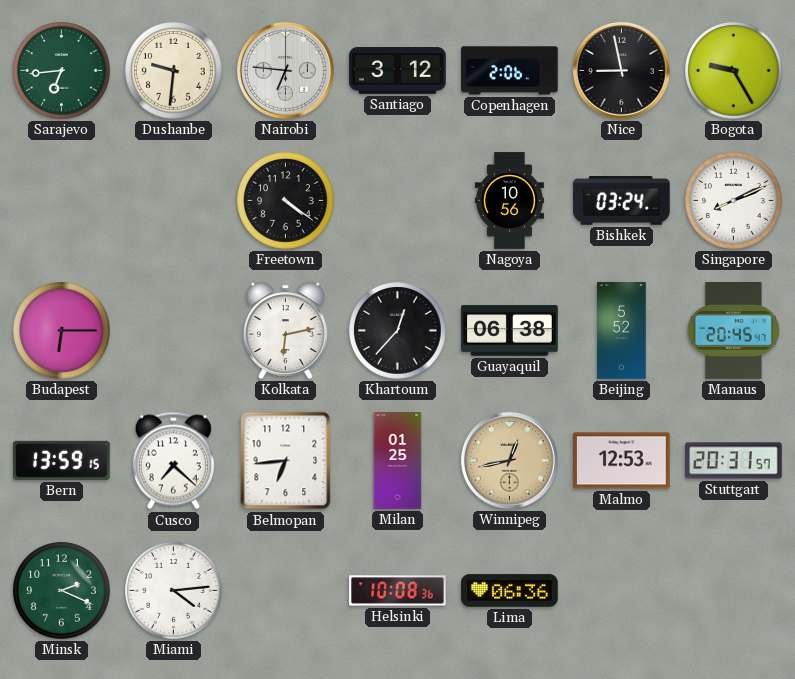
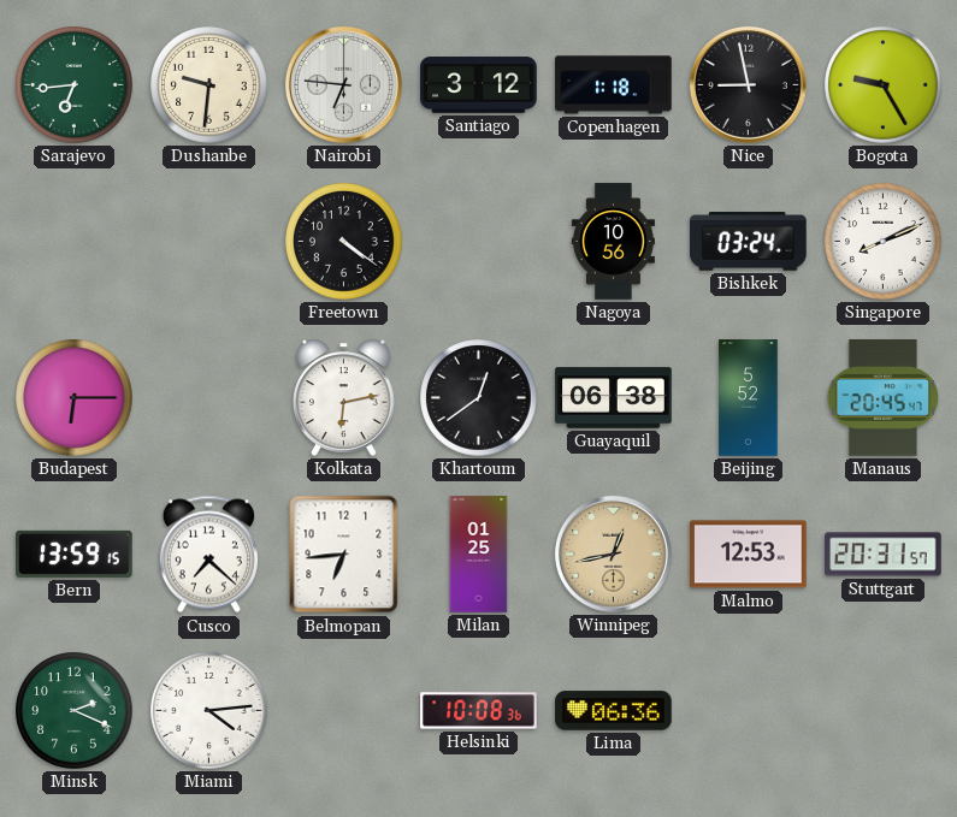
Copenhagen: 2:06 -> 1:18 (614, 85)
Khartoum: 12:37 -> 12:39 (479, 398)
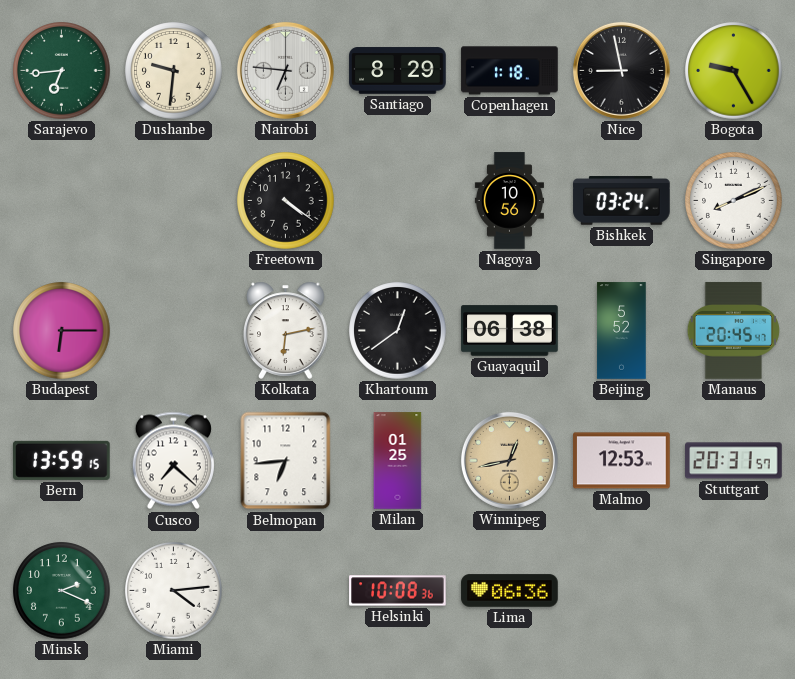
Santiago: 3:12 -> 8:29 (398, 71)
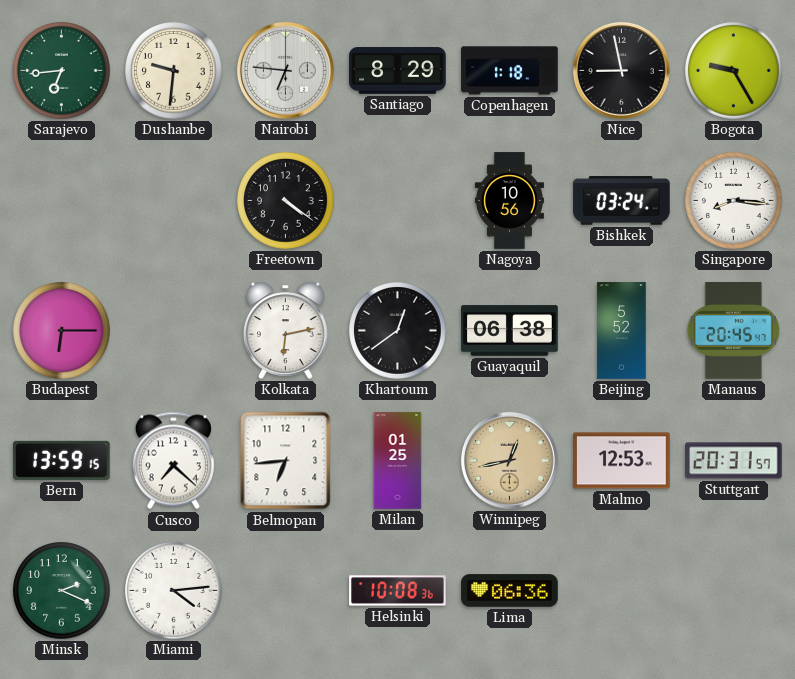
Singapore: 8:11 -> 8:16 (734, 201)
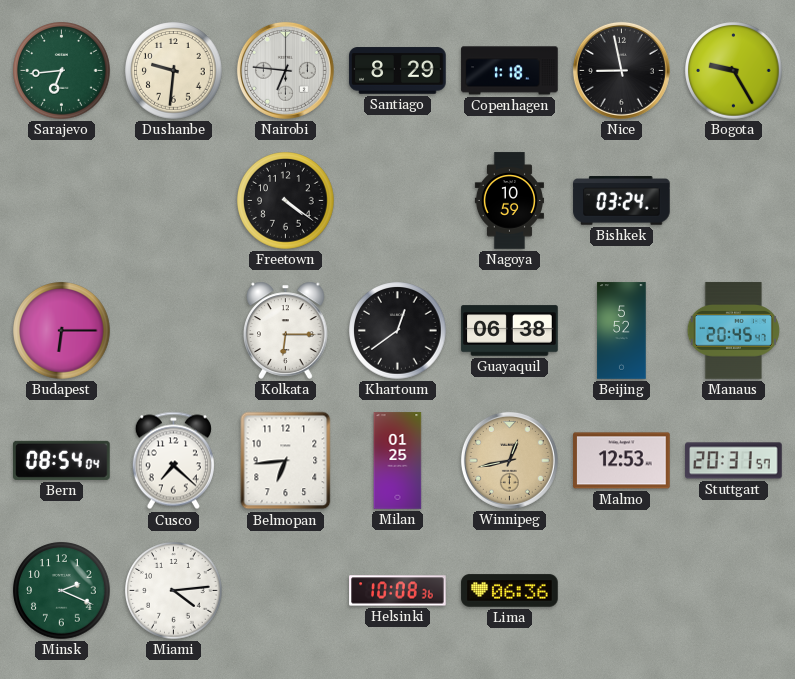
Nagoya: 10:56 -> 10:59 (509, 201)
Singapore: 8:16 -> none (734, 201)
Kolkata: 6:13 -> 6:15 (286, 330)
Bern: 13:59 -> 08:54 (62, 460)
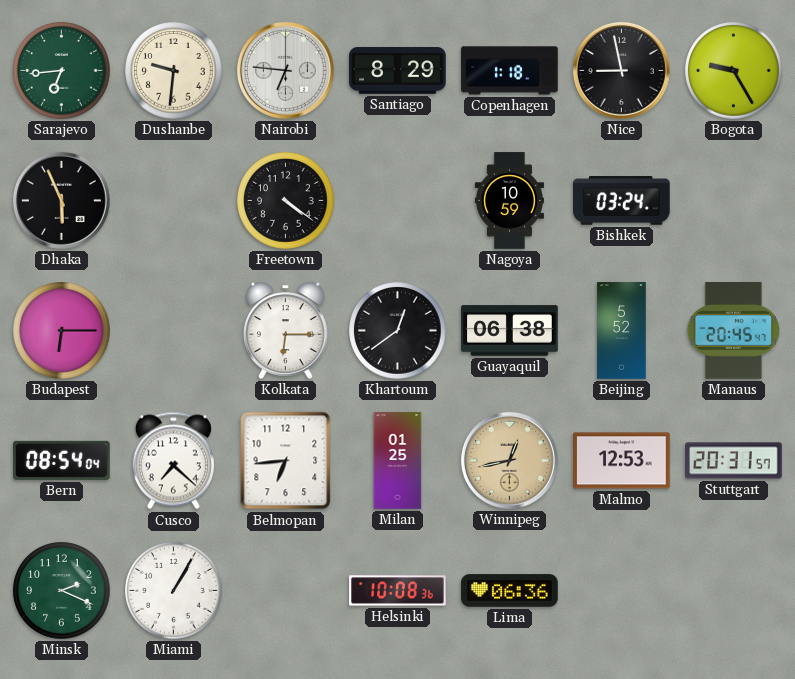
Dhaka: none -> 5:56 (61, 200)
Miami: 4:14 -> 1:05 (174, 591)
